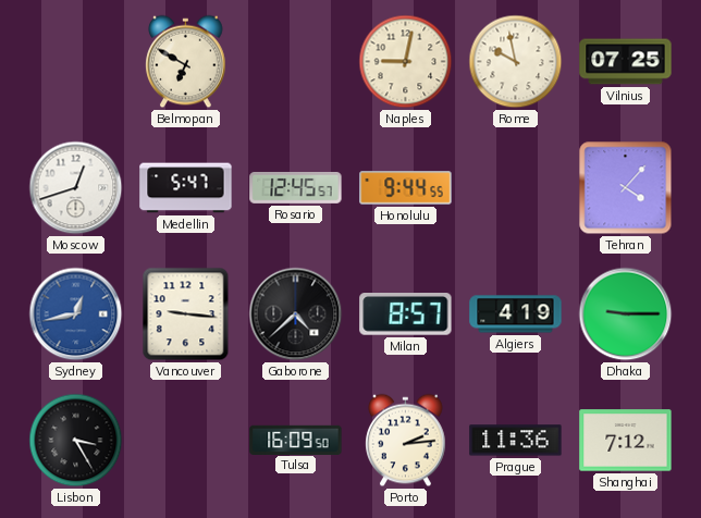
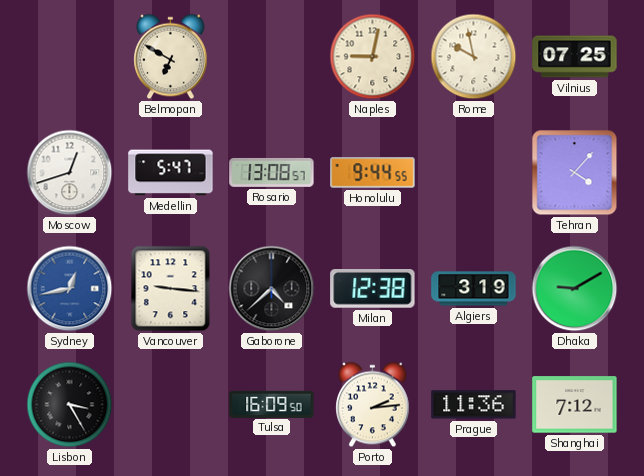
Rosario: 12:45 -> 13:08 (272, 172)
Milan: 8:57 -> 12:38 (373, 289)
Algiers: 4:19 -> 3:19 (474, 289)
Dhaka: 9:15 -> 9:10 (575, 289)
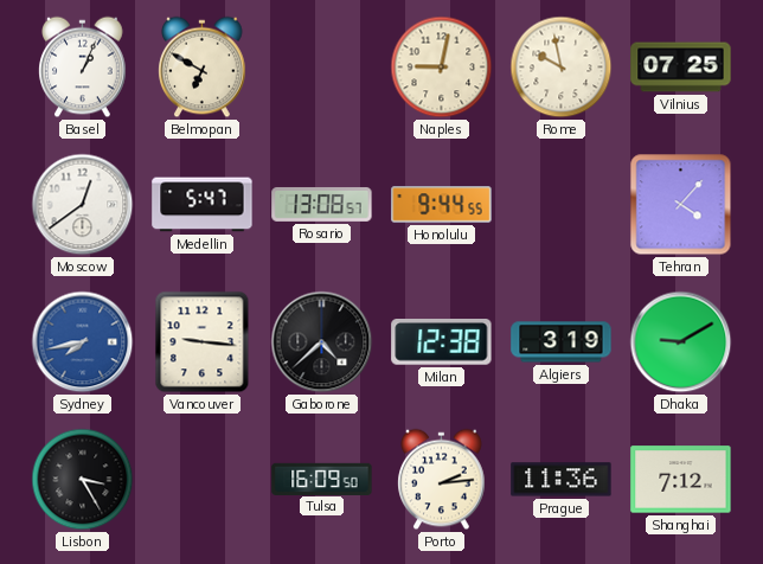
Basel: none -> 1:04 (83, 68)
Moscow: 12:42 -> 12:39 (83, 205)
Sydney: 12:43 -> 7:43 (83, 342)
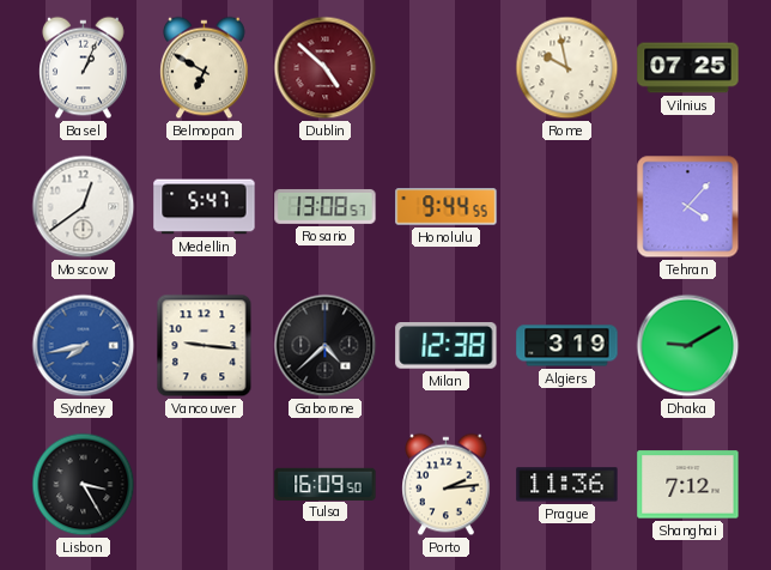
Dublin: none -> 4:52 (326, 68)
Naples: 9:02 -> none (442, 68)
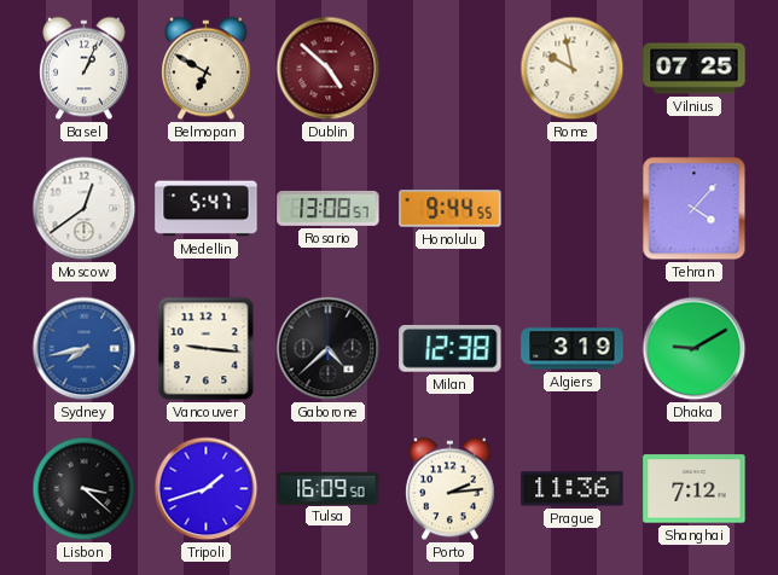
Lisbon: 3:25 -> 3:22 (85, 489)
Tripoli: none -> 1:42 (207, 489)
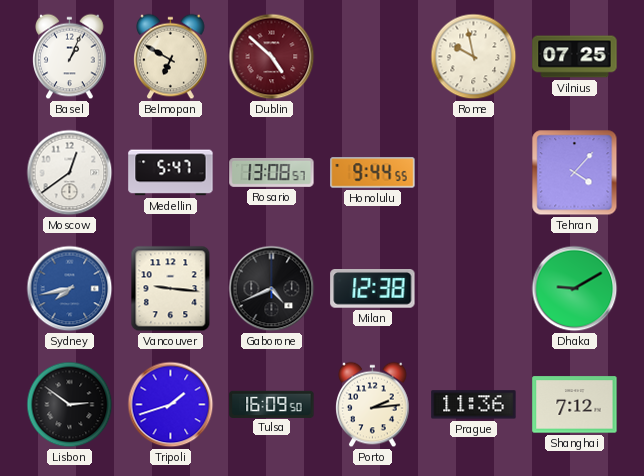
Gaborone: 4:38 -> 4:41 (272, 289)
Algiers: 3:19 -> none (573, 349)
Lisbon: 3:22 -> 2:51 (70, 405)
